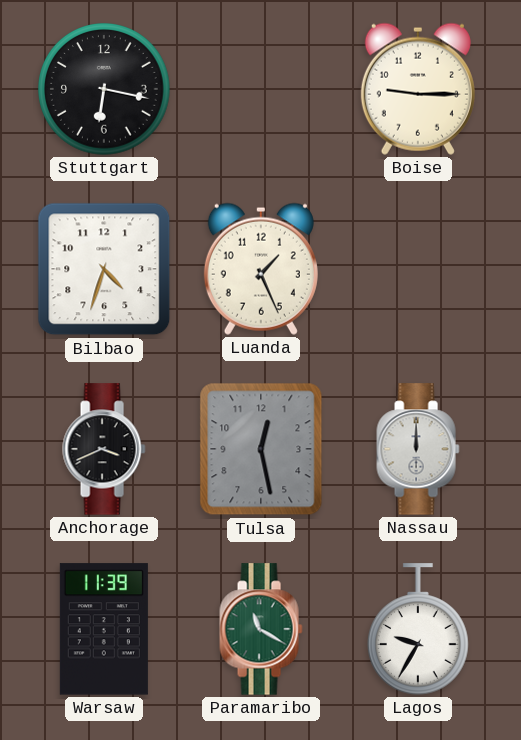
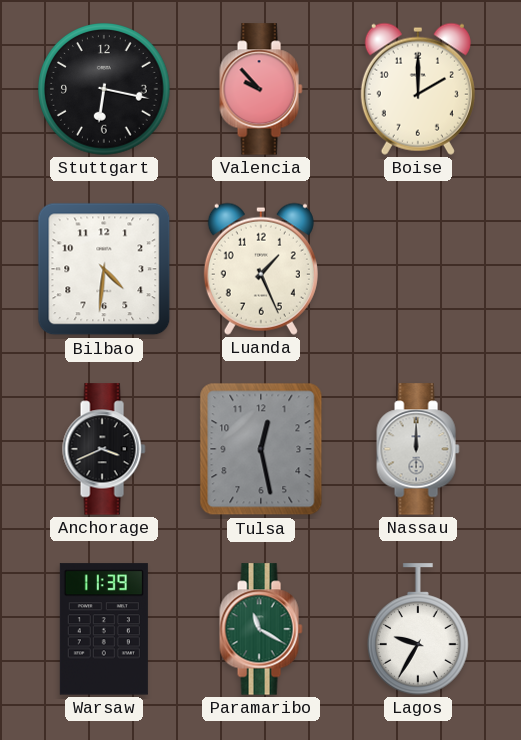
Valencia: none -> 9:53 (261, 89)
Boise: 9:15 -> 2:00 (418, 89)
Bilbao: 4:33 -> 4:31 (104, 269)
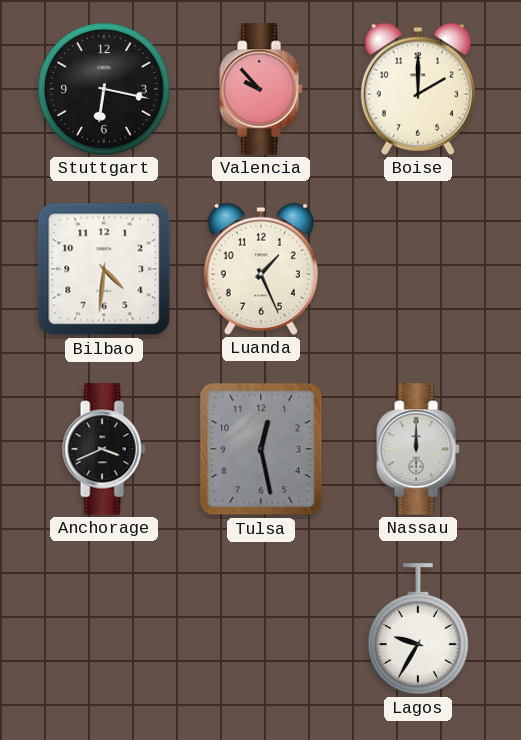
Warsaw: 11:39 -> none (104, 629)
Paramaribo: 11:20 -> none (261, 629)
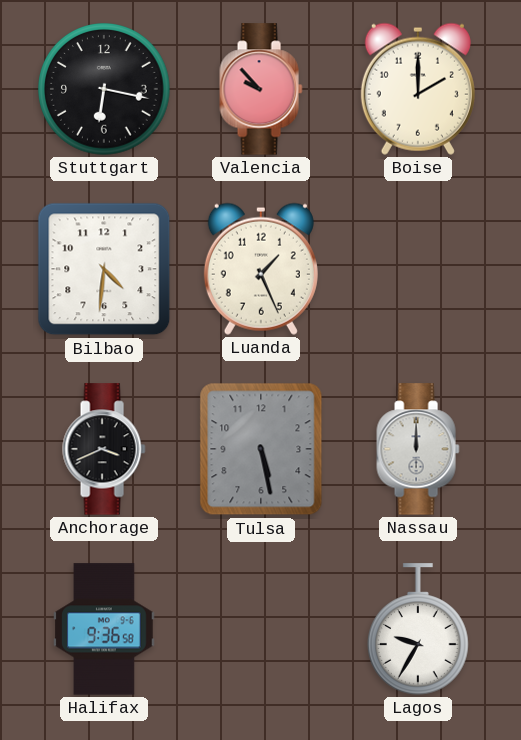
Tulsa: 12:28 -> 5:28 (261, 449)
Halifax: none -> 9:36 (104, 629)
